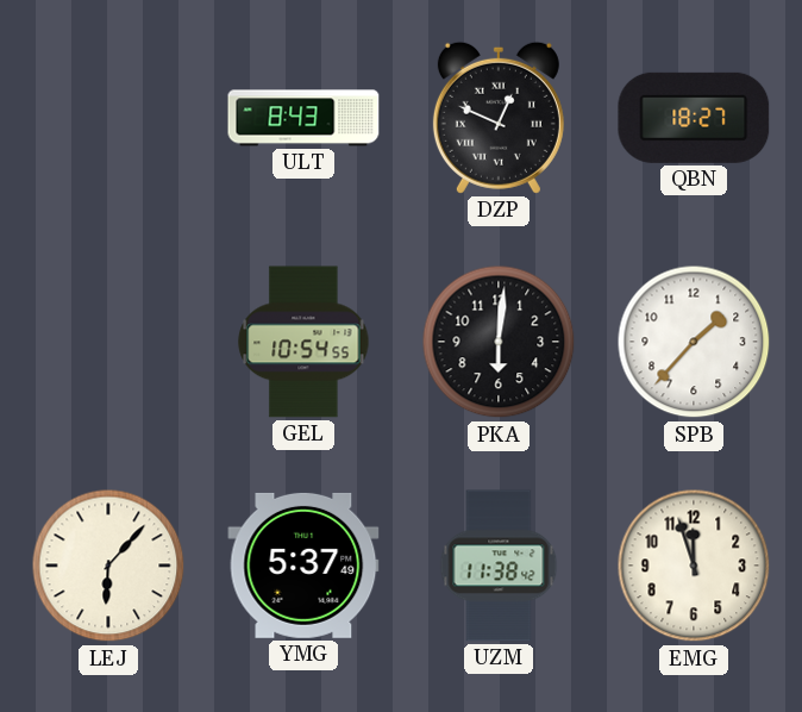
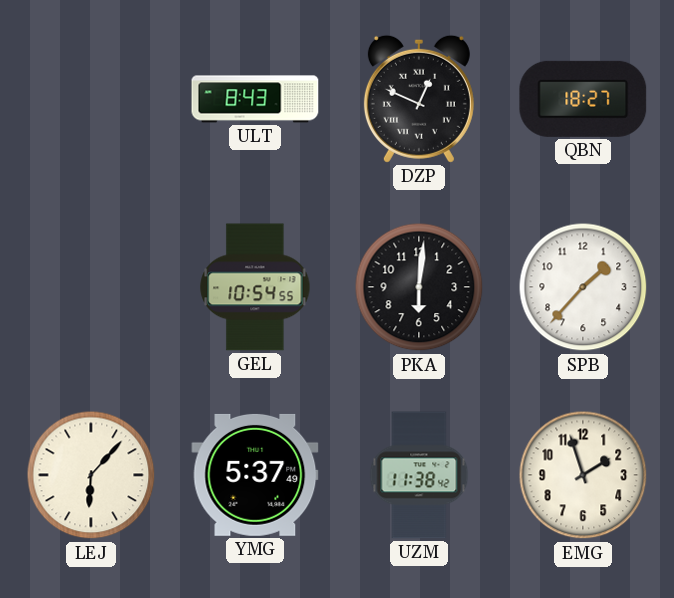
EMG: 11:57 -> 1:57 (583, 475)
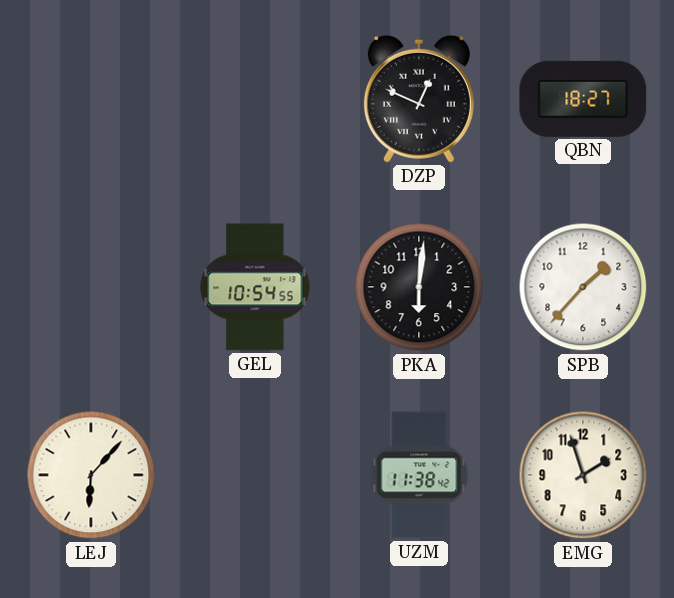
ULT: 8:43 -> none (255, 99)
YMG: 5:37 -> none (255, 475)
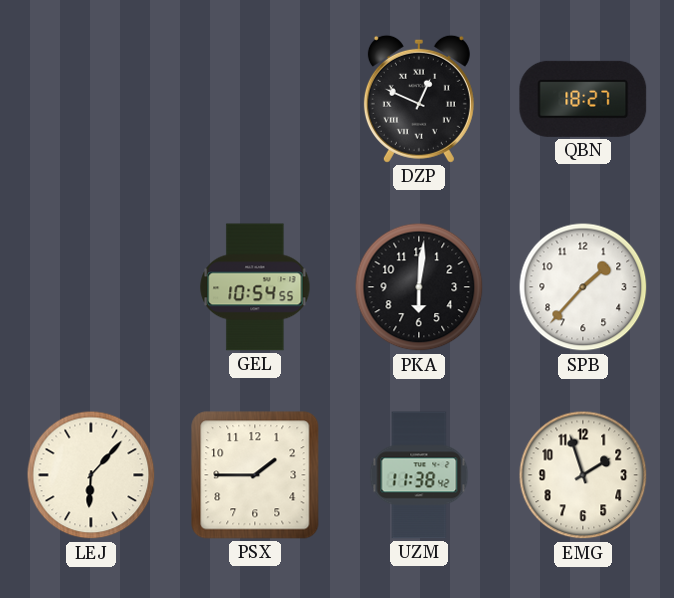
PSX: none -> 1:45 (255, 475)
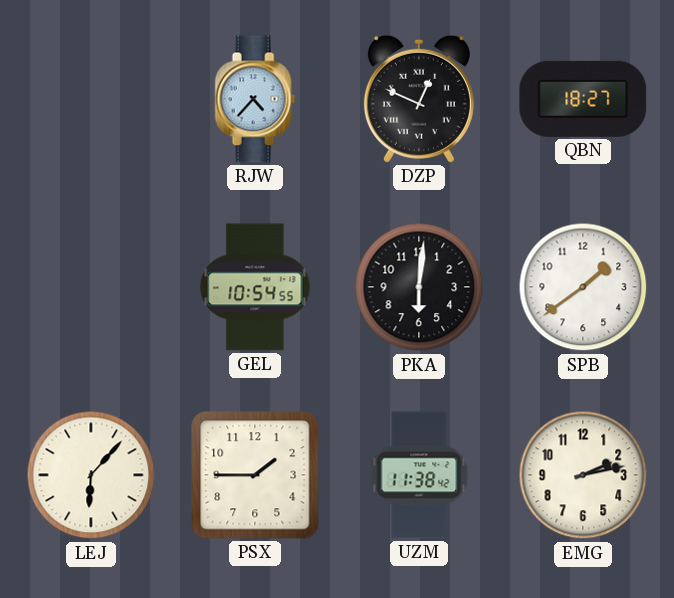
RJW: none -> 4:37 (255, 99)
SPB: 1:37 -> 1:39 (583, 287)
EMG: 1:57 -> 2:13 (583, 475)
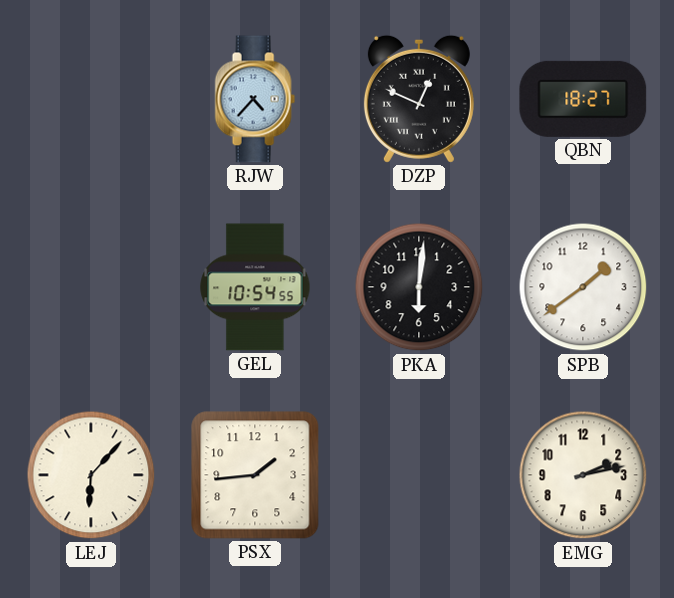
PSX: 1:45 -> 1:44 (255, 475)
UZM: 11:38 -> none (419, 475)
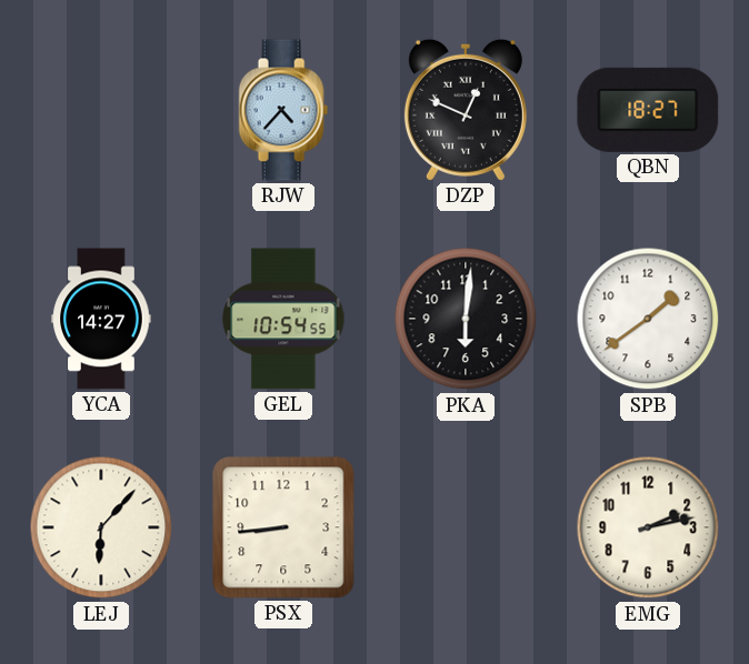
YCA: none -> 14:27 (101, 319)
PSX: 1:44 -> 8:44 (283, 527)
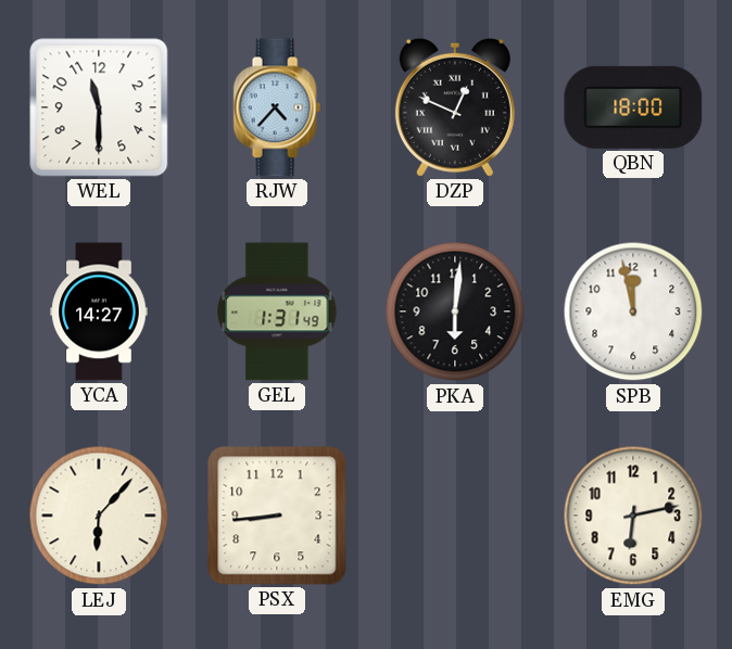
WEL: none -> 11:30 (99, 107)
QBN: 18:27 -> 18:00 (633, 107)
GEL: 10:54 -> 1:31 (277, 311)
SPB: 1:39 -> 11:58 (633, 311)
EMG: 2:13 -> 6:13 (633, 516)
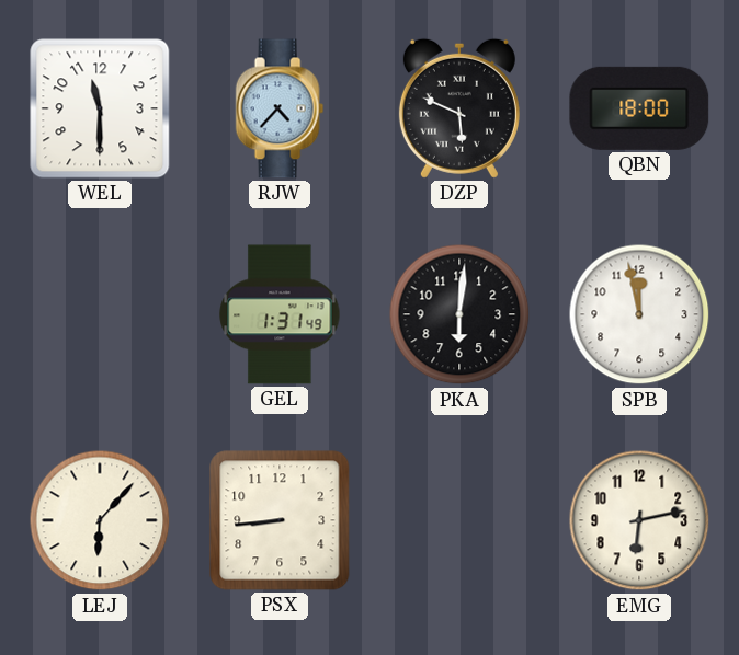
DZP: 12:49 -> 5:49 (459, 108)
YCA: 14:27 -> none (99, 311)
